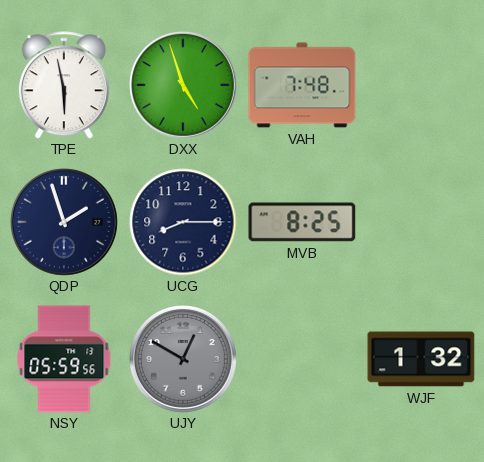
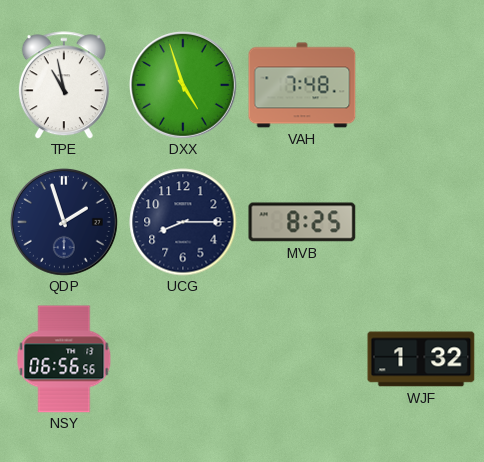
TPE: 5:58 -> 10:58 (64, 85)
NSY: 05:59 -> 06:56 (64, 359)
UJY: 12:50 -> none (183, 359)
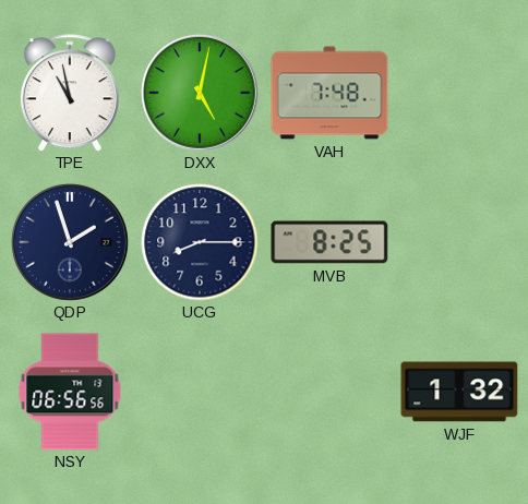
DXX: 4:57 -> 5:02 (200, 93)
